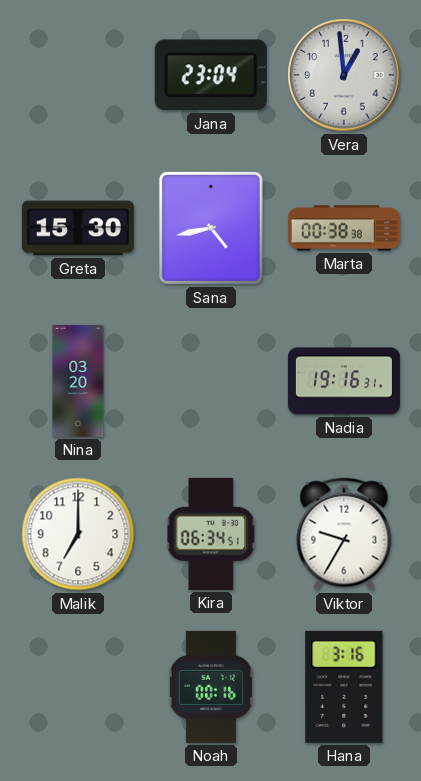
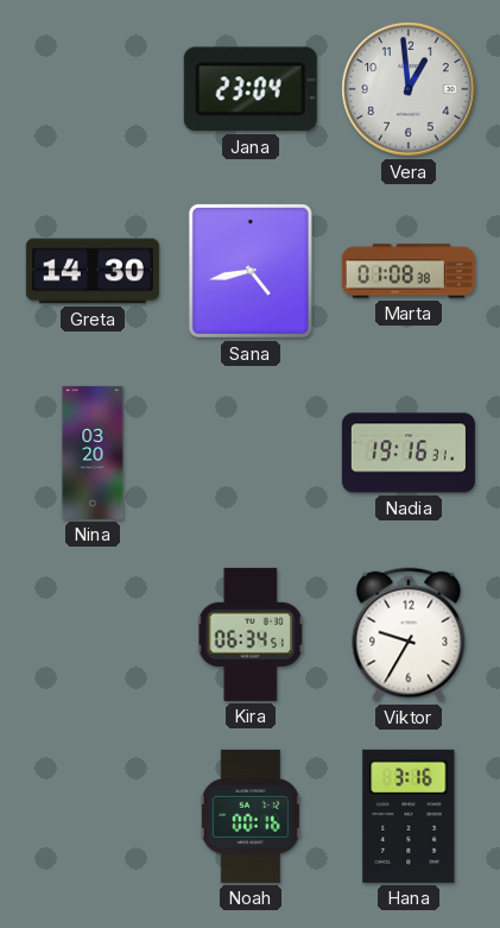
Greta: 15:30 -> 14:30 (93, 271)
Marta: 00:38 -> 01:08 (409, 271)
Malik: 7:00 -> none (78, 534)
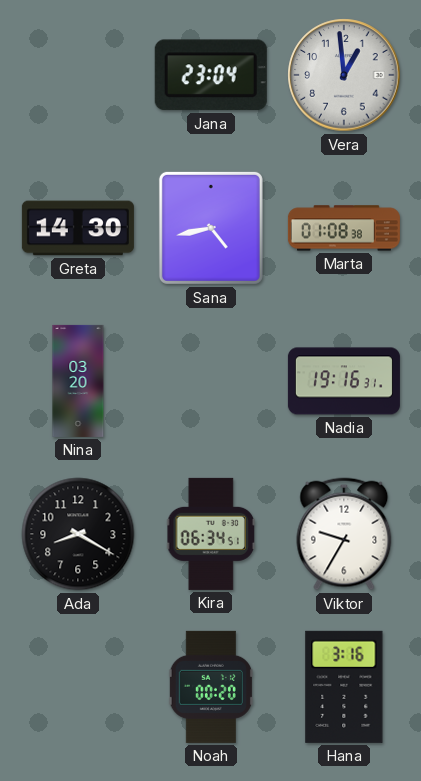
Ada: none -> 8:20 (78, 534)
Noah: 00:16 -> 00:20 (211, 687)
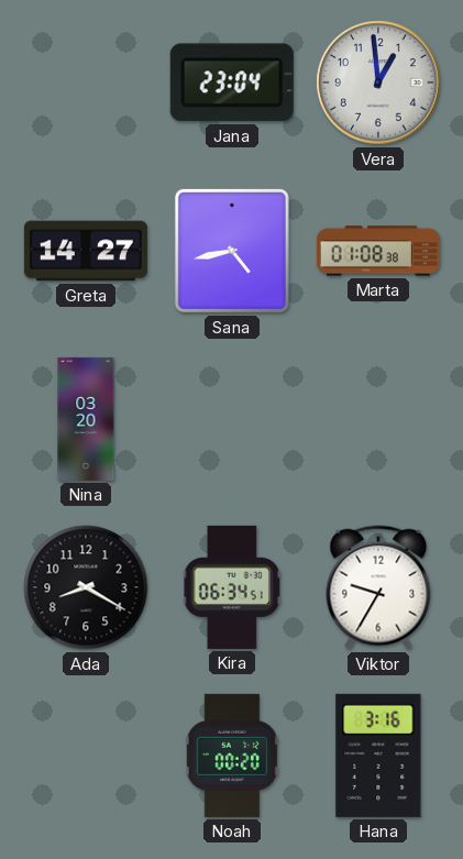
Greta: 14:30 -> 14:27 (86, 251)
Nadia: 19:16 -> none (344, 381)
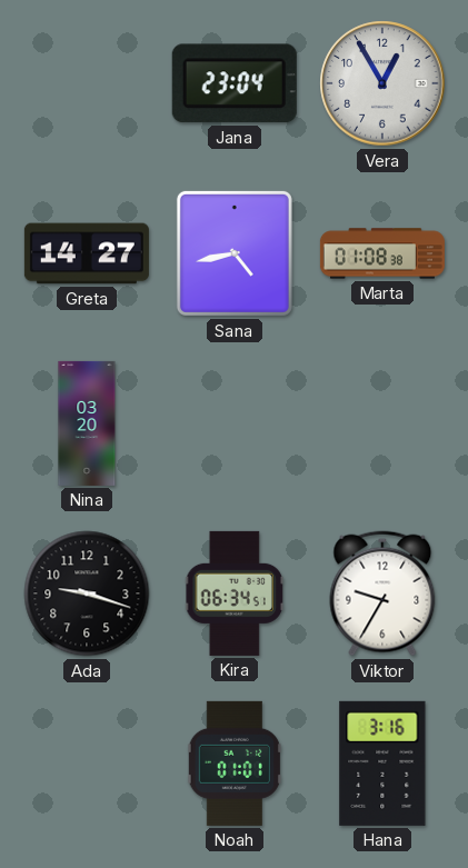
Vera: 12:59 -> 12:55 (382, 83)
Ada: 8:20 -> 9:18 (87, 593)
Noah: 00:20 -> 01:01 (235, 764)
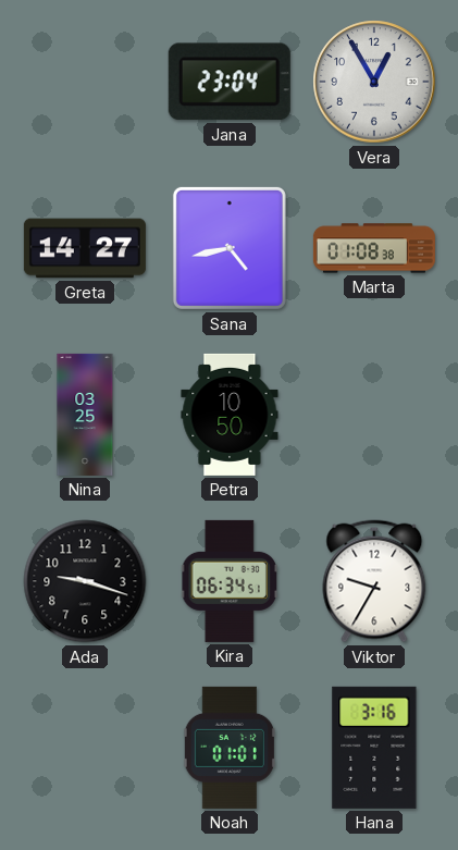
Nina: 03:20 -> 03:25 (85, 415)
Petra: none -> 10:50 (230, 415)
